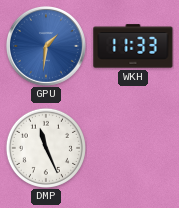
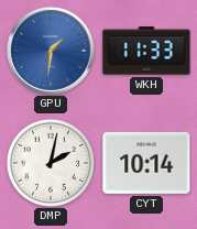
DMP: 11:26 -> 2:02 (51, 163)
CYT: none -> 10:14 (146, 163)
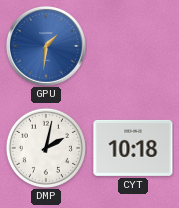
WKH: 11:33 -> none (146, 51)
CYT: 10:14 -> 10:18 (133, 148)
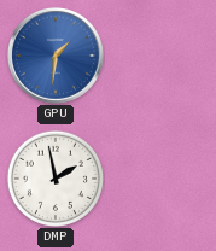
DMP: 2:02 -> 1:58 (56, 179)
CYT: 10:18 -> none (133, 148)
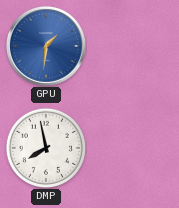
DMP: 1:58 -> 7:58 (46, 148)
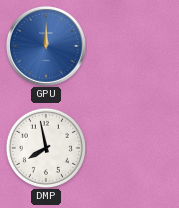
GPU: 1:31 -> 12:00 (46, 46)
